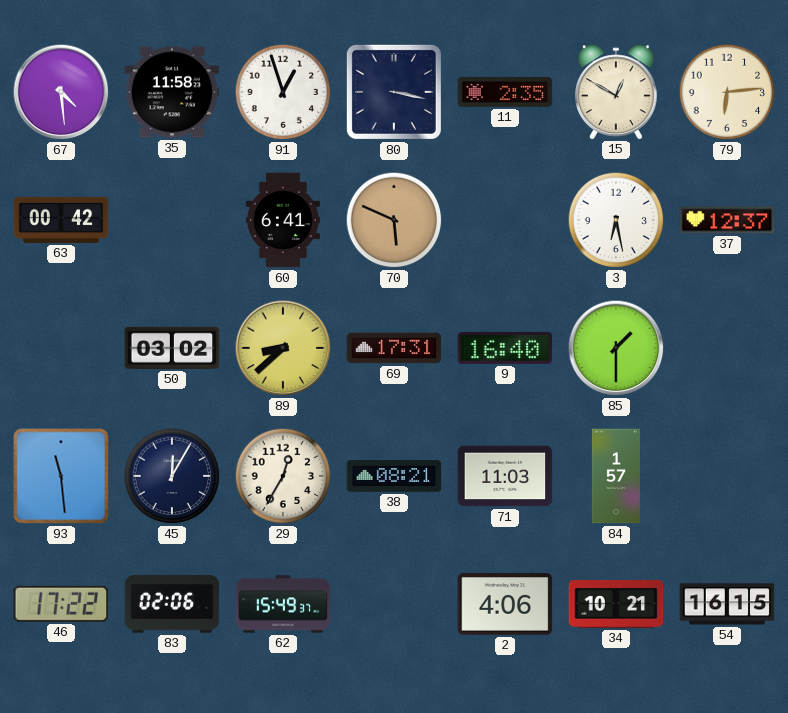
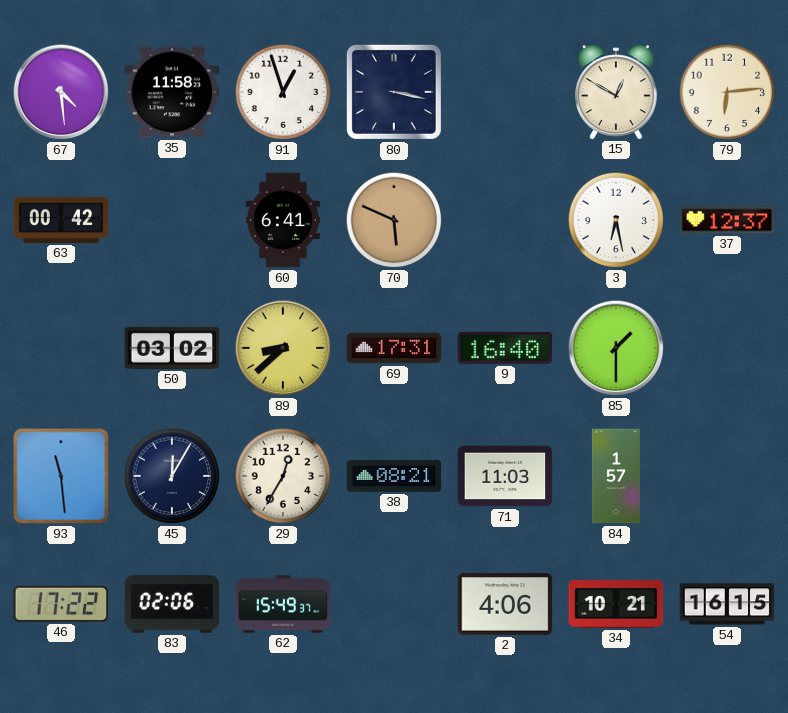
11: 2:35 -> none (505, 92)
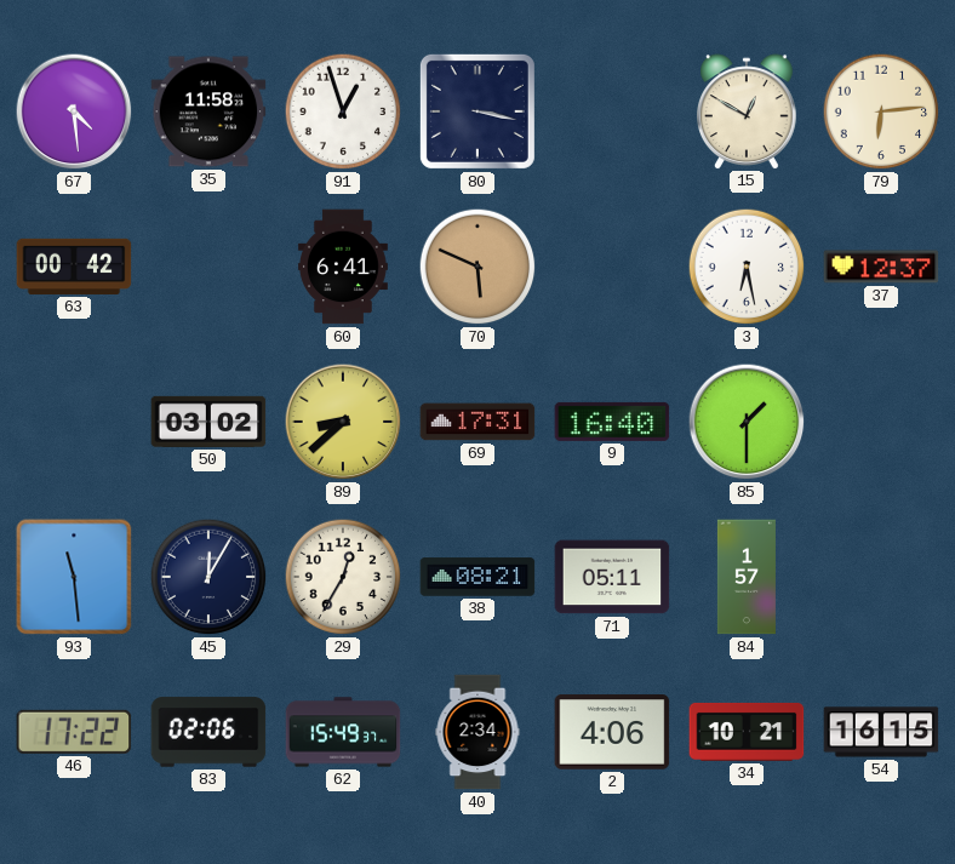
71: 11:03 -> 05:11 (612, 577)
40: none -> 2:34 (477, 732)
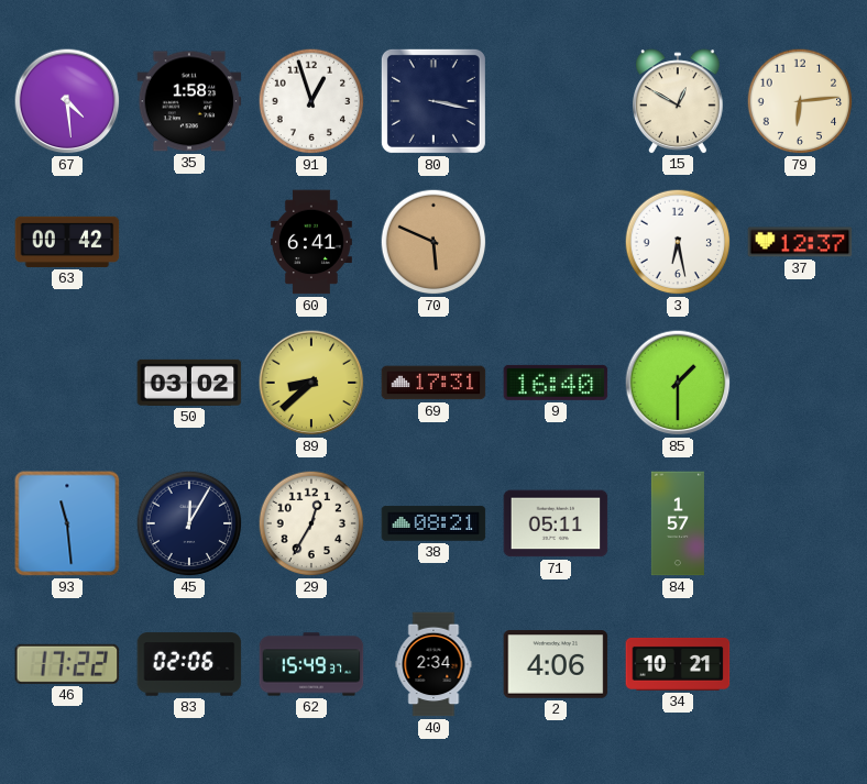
35: 11:58 -> 1:58 (189, 101)
54: 16:15 -> none (881, 732)
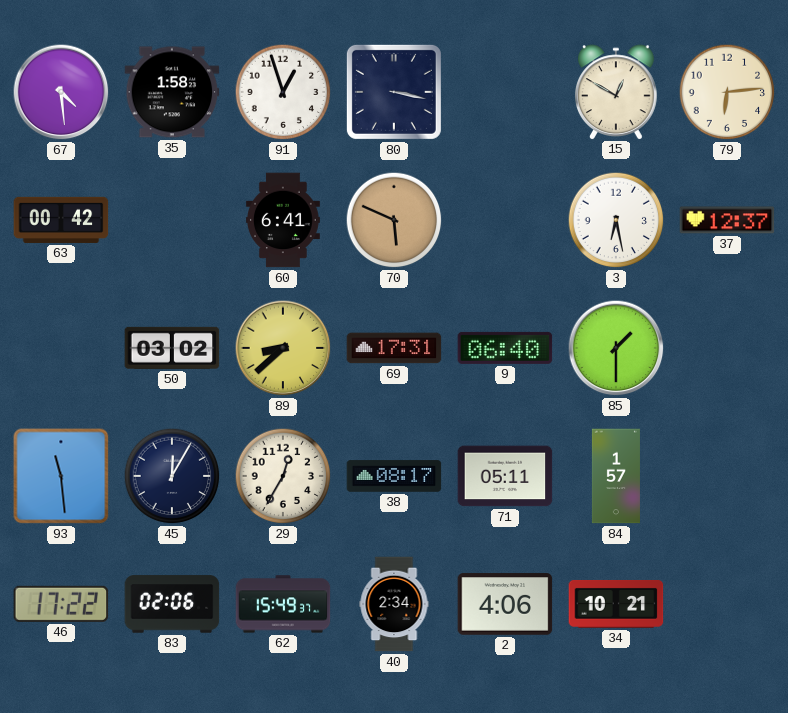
9: 16:40 -> 06:40 (505, 348)
38: 08:21 -> 08:17 (394, 476)
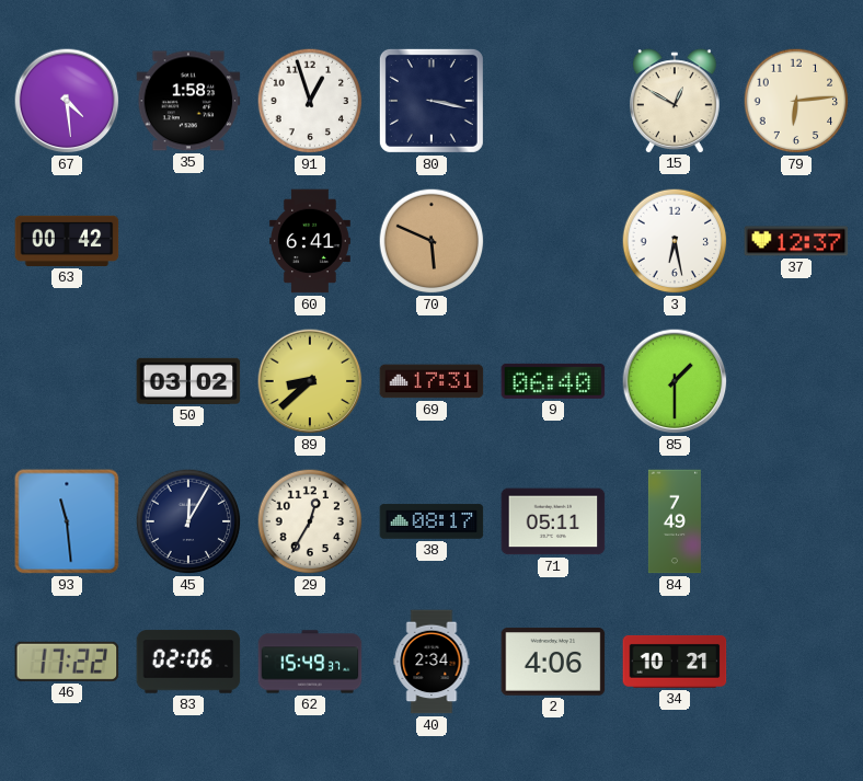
84: 1:57 -> 7:49 (675, 521)
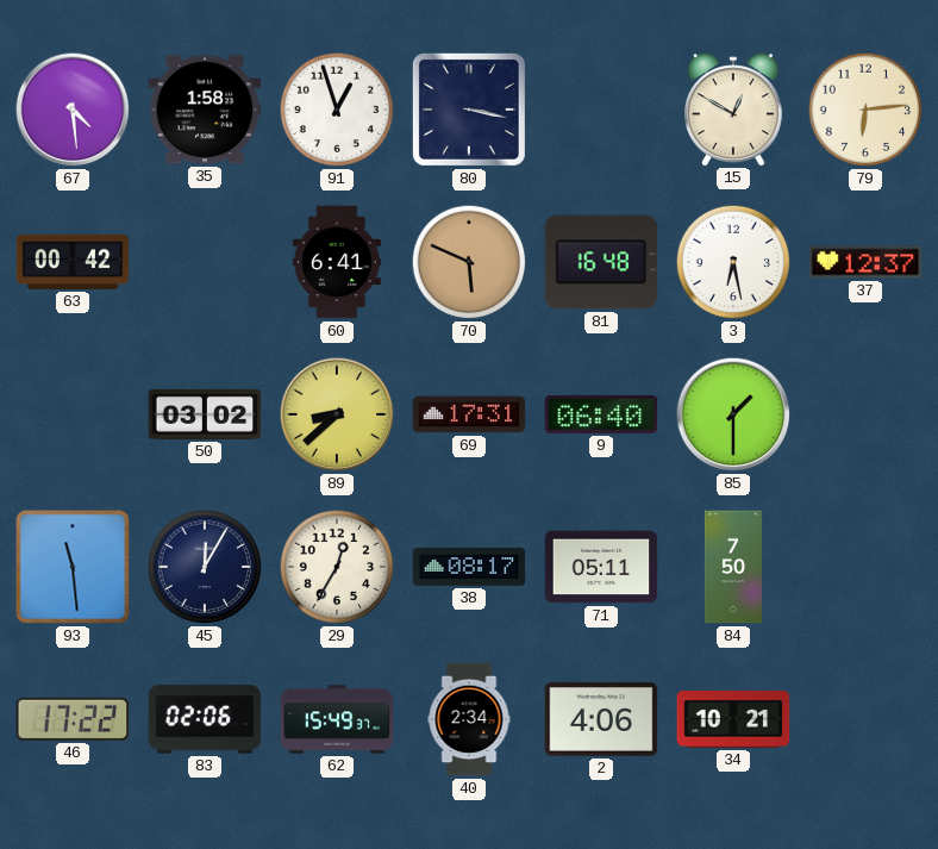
81: none -> 16:48 (601, 262)
84: 7:49 -> 7:50 (733, 567)
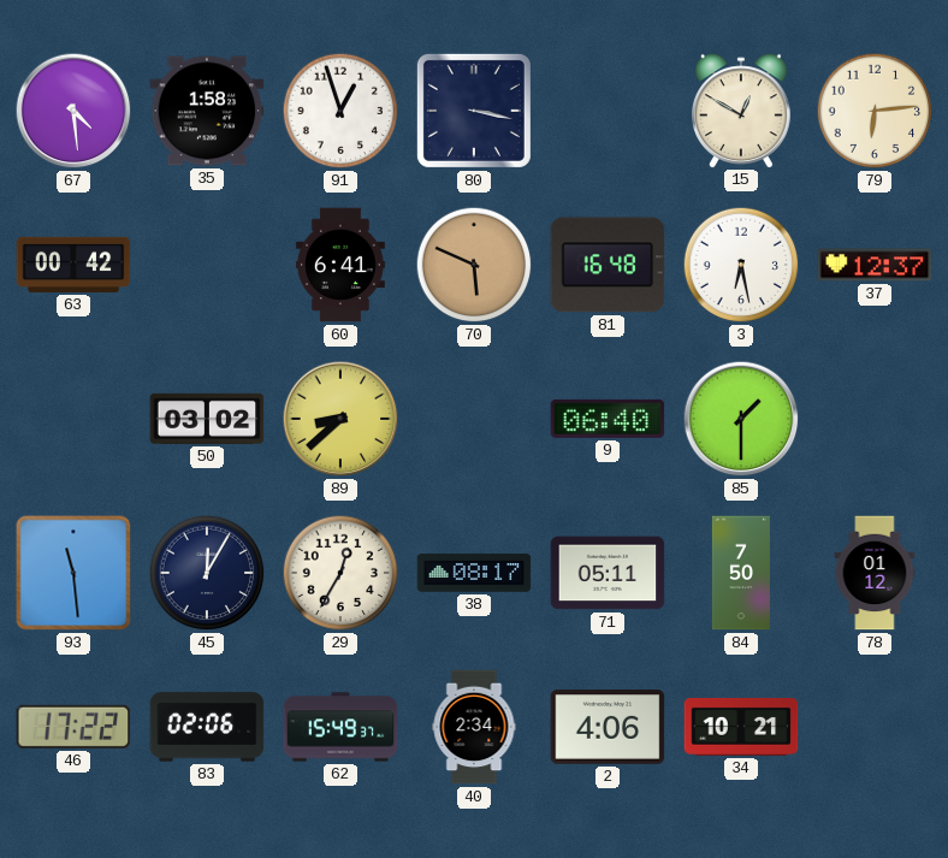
69: 17:31 -> none (469, 414)
78: none -> 01:12 (875, 573)
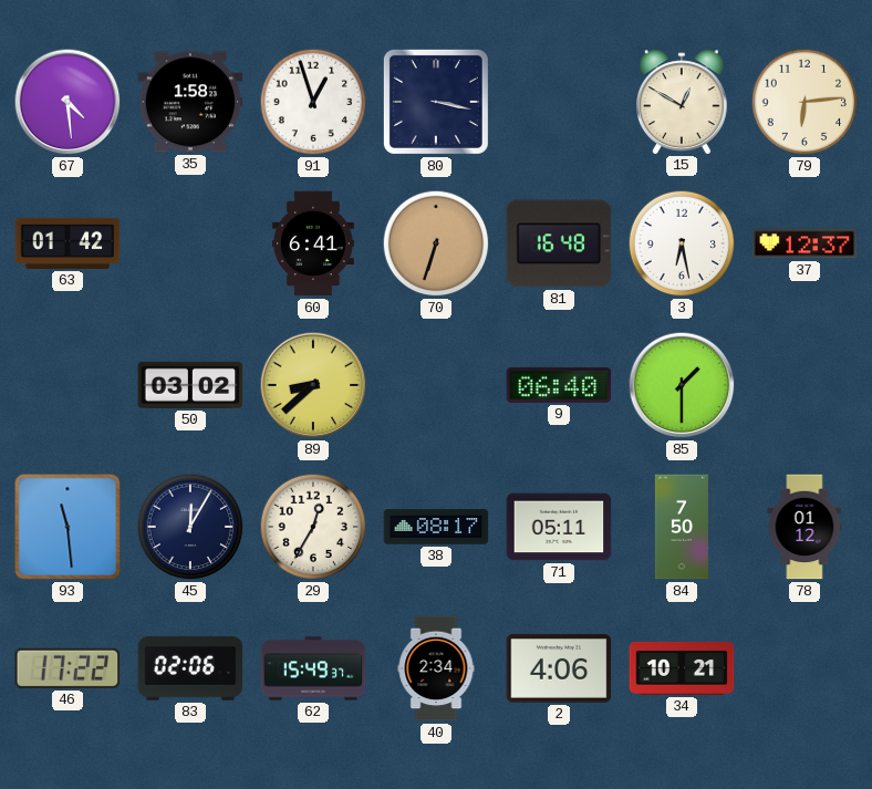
63: 00:42 -> 01:42 (68, 243)
70: 5:49 -> 6:33 (436, 243)
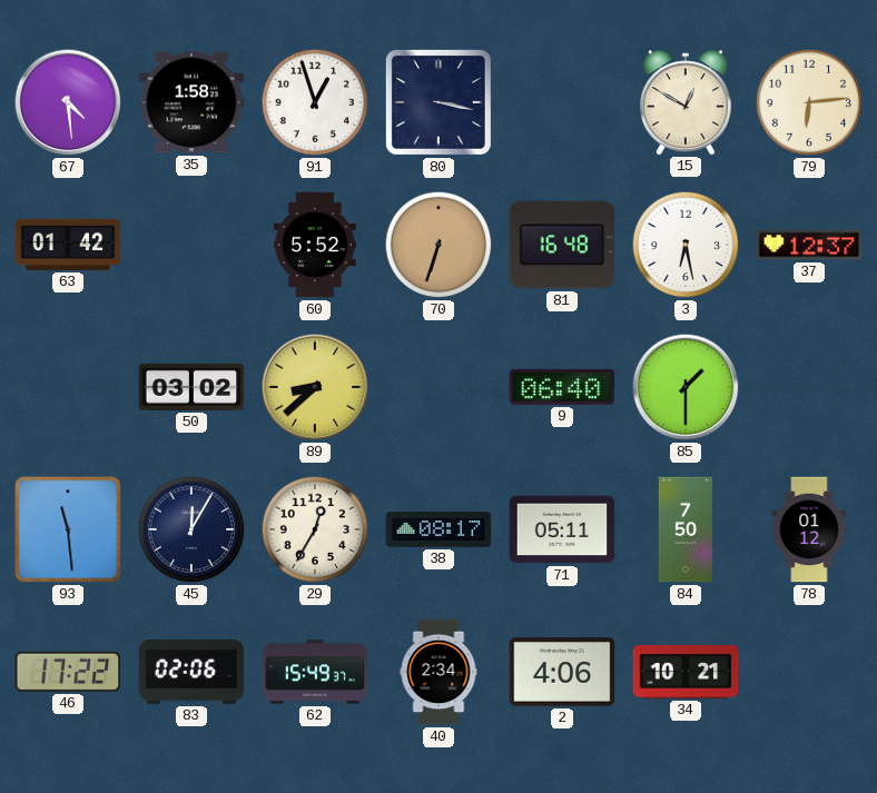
60: 6:41 -> 5:52 (315, 245)
